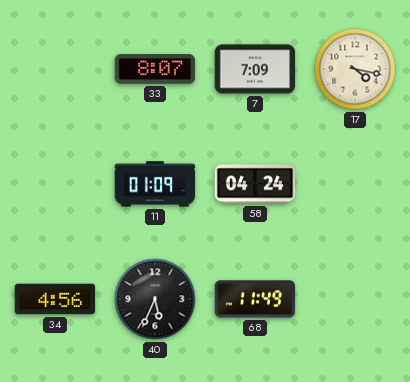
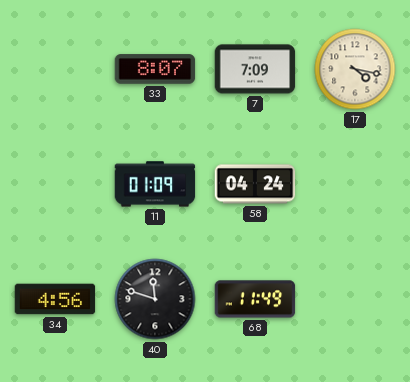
40: 5:34 -> 11:48 (155, 299)
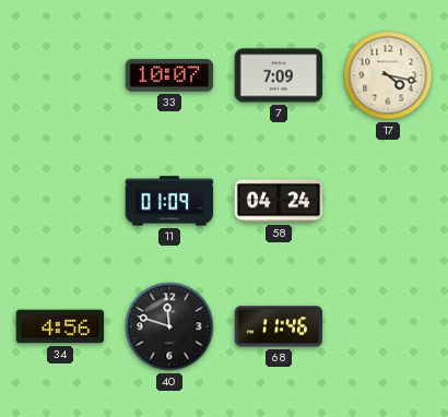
33: 8:07 -> 10:07 (169, 75)
68: 11:49 -> 11:46 (279, 326)
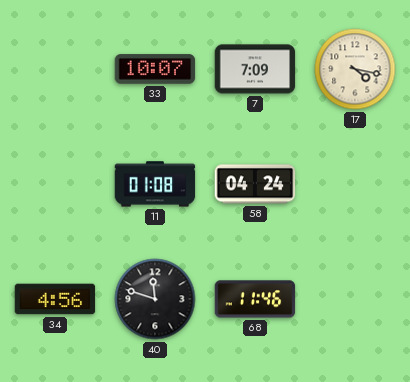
11: 01:09 -> 01:08 (155, 184)
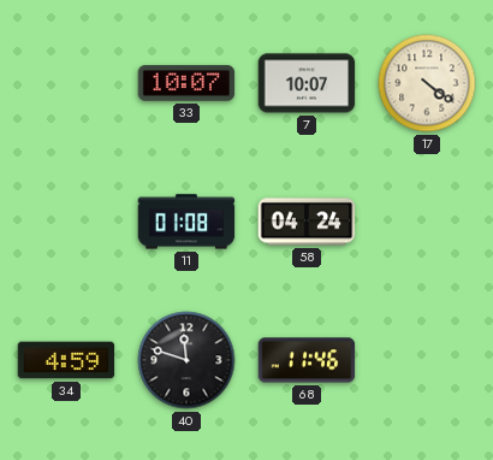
7: 7:09 -> 10:07 (307, 83)
17: 4:17 -> 4:21 (427, 83)
34: 4:56 -> 4:59 (66, 360)
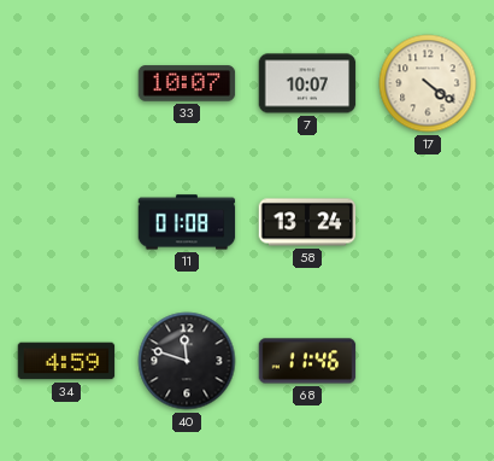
58: 04:24 -> 13:24 (307, 222)
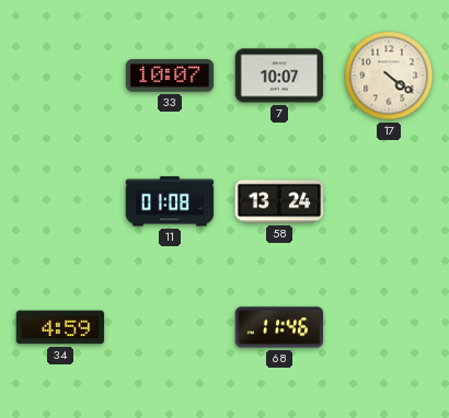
40: 11:48 -> none (187, 361)
